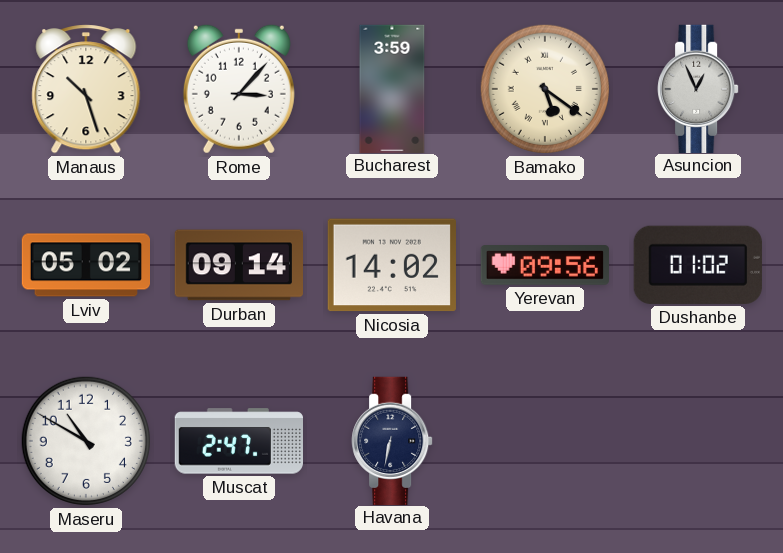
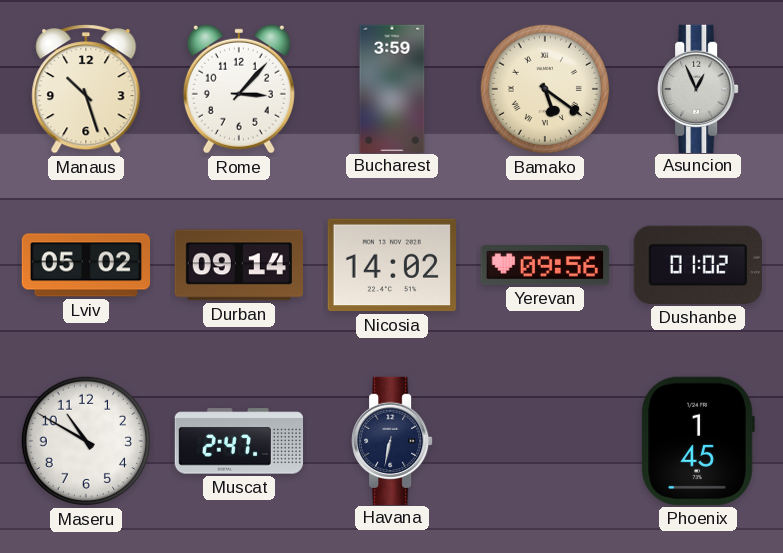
Phoenix: none -> 1:45 (698, 441)
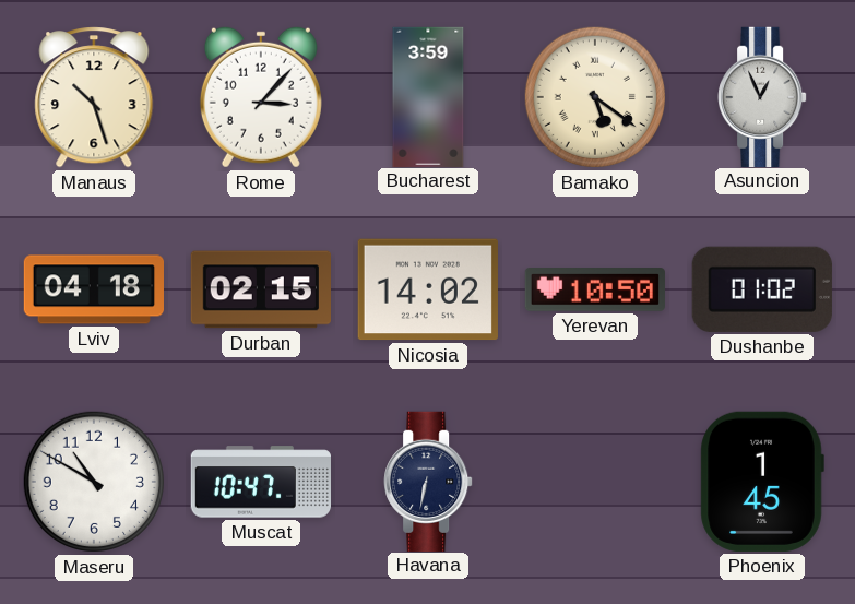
Lviv: 05:02 -> 04:18 (93, 289)
Durban: 09:14 -> 02:15 (260, 289)
Yerevan: 09:56 -> 10:50 (595, 291)
Muscat: 2:47 -> 10:47 (260, 482)
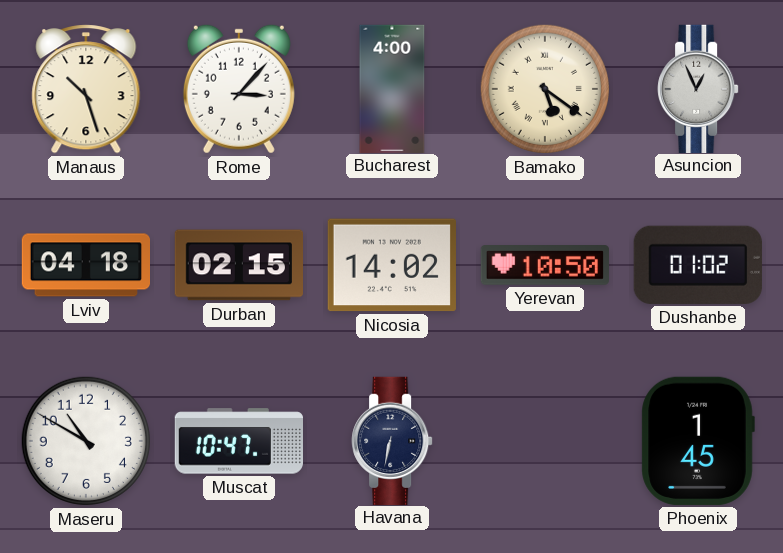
Bucharest: 3:59 -> 4:00 (392, 88)
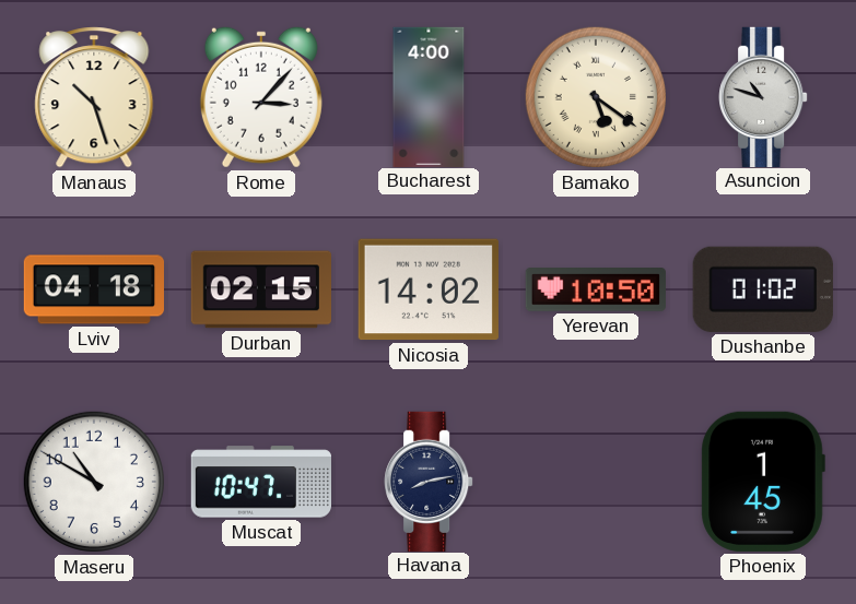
Asuncion: 12:56 -> 10:48 (763, 96)
Havana: 6:32 -> 8:13 (429, 481)
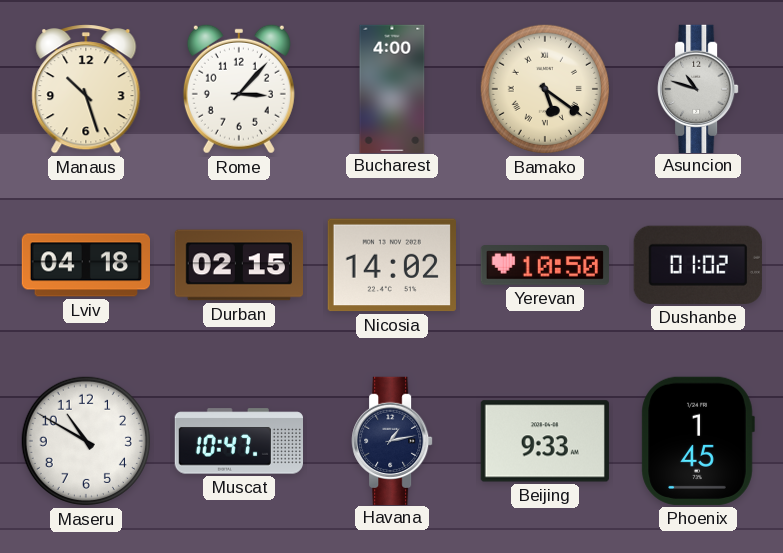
Havana: 8:13 -> 1:13 (392, 440)
Beijing: none -> 9:33 (545, 441)
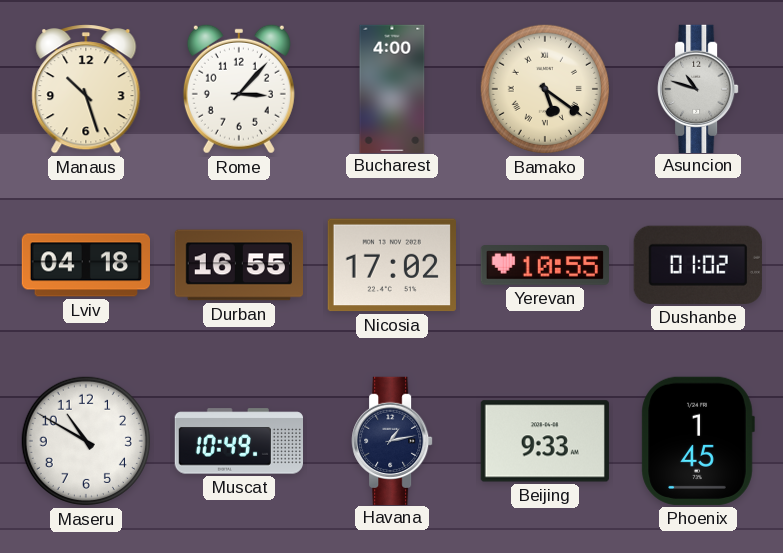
Durban: 02:15 -> 16:55 (238, 265)
Nicosia: 14:02 -> 17:02 (392, 265)
Yerevan: 10:50 -> 10:55 (545, 266)
Muscat: 10:47 -> 10:49 (238, 441)
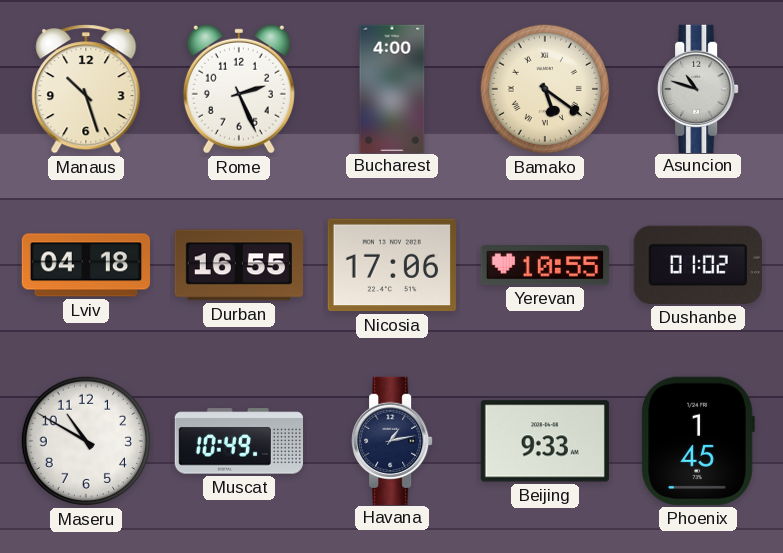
Rome: 3:07 -> 2:26 (239, 89)
Nicosia: 17:02 -> 17:06 (392, 265)
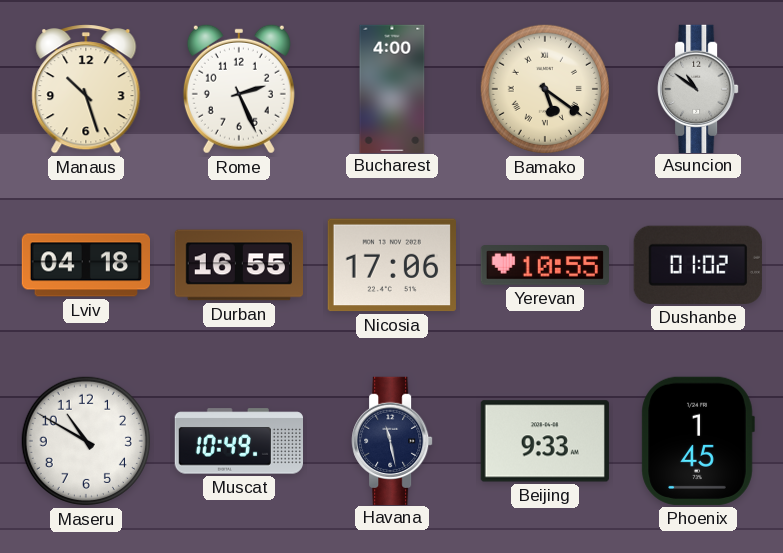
Asuncion: 10:48 -> 10:51 (698, 88)
Havana: 1:13 -> 11:28 (392, 440)
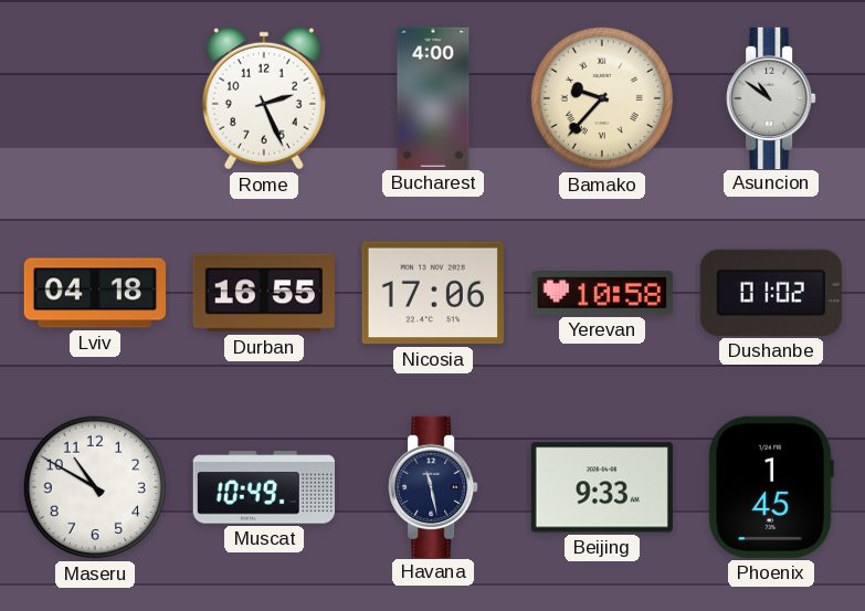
Manaus: 10:27 -> none (86, 89)
Bamako: 5:21 -> 9:37 (602, 98)
Yerevan: 10:55 -> 10:58 (602, 294)
